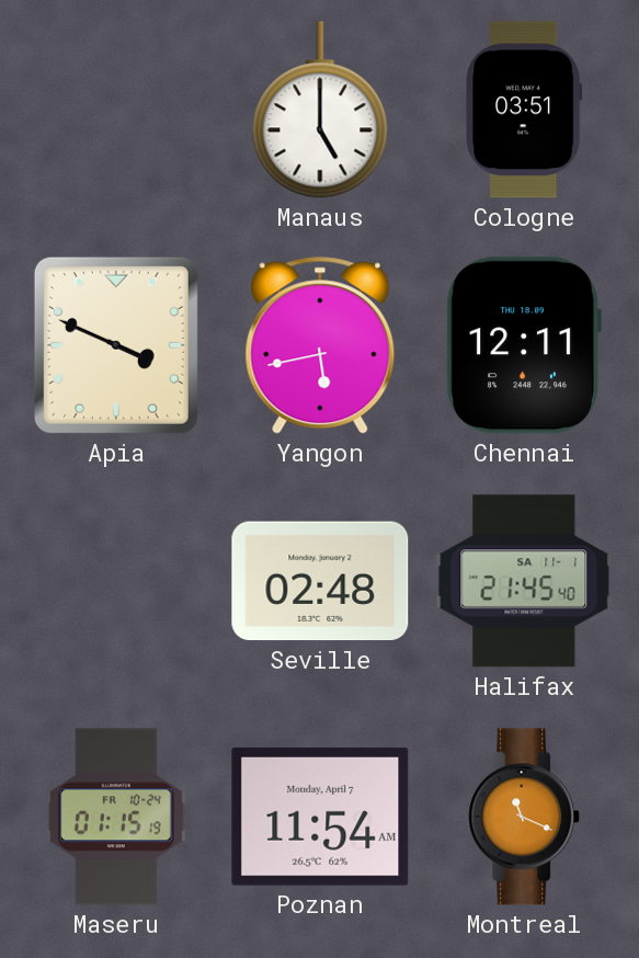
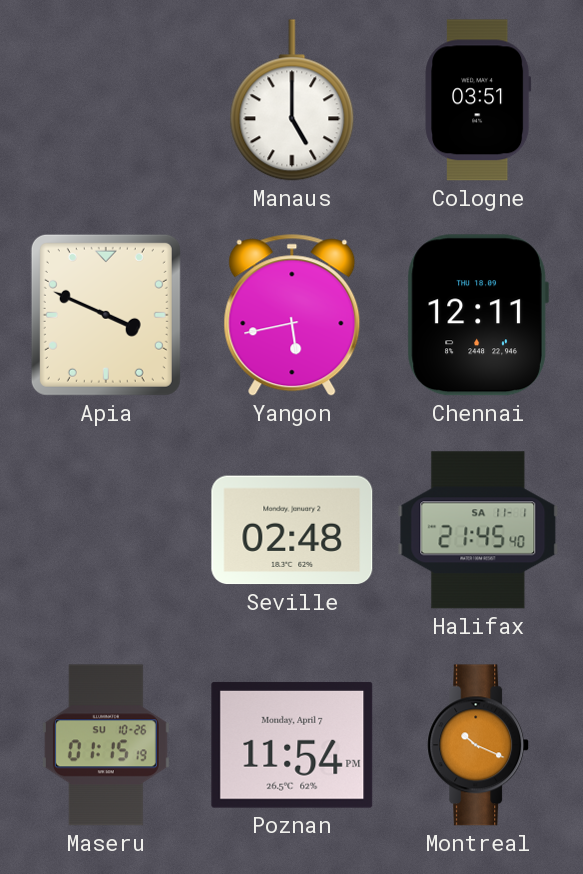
Maseru date: FR 10-24 -> SU 10-26 (106, 745)
Poznan: 11:54 AM -> 11:54 PM (292, 745)
Montreal: 11:19 -> 10:19 (479, 745)
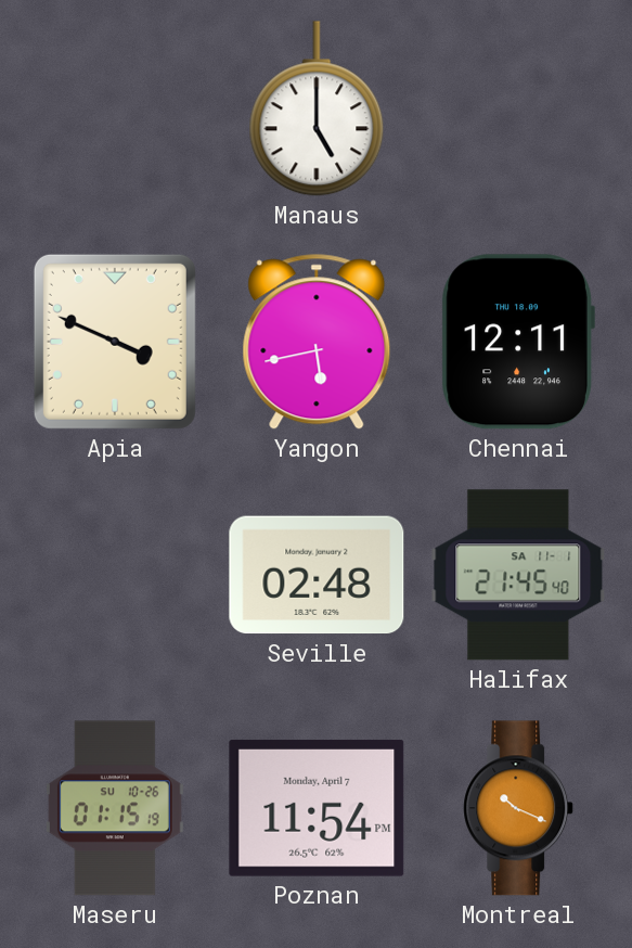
Cologne: 03:51 -> none (478, 100)
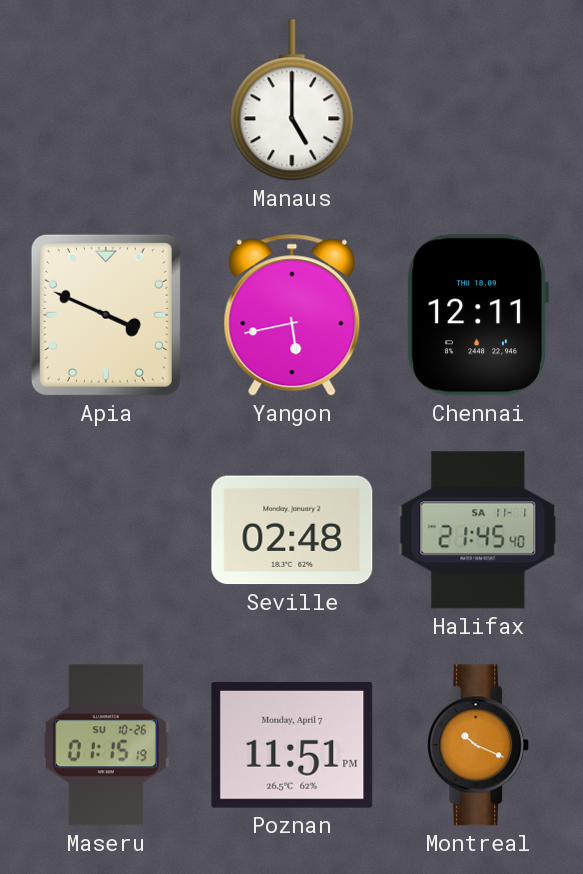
Poznan: 11:54 -> 11:51 (292, 745)
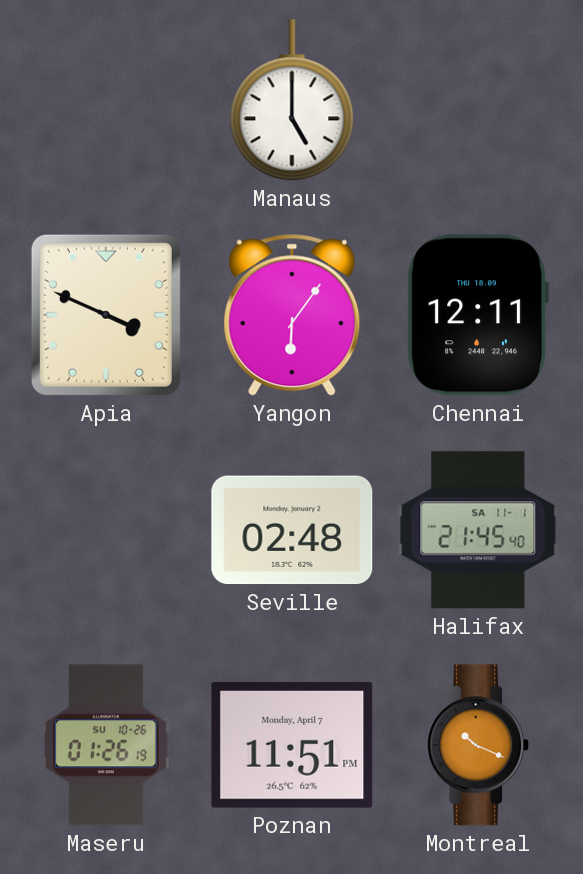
Yangon: 5:43 -> 6:06 (292, 315)
Maseru: 01:15 -> 01:26 (106, 745)
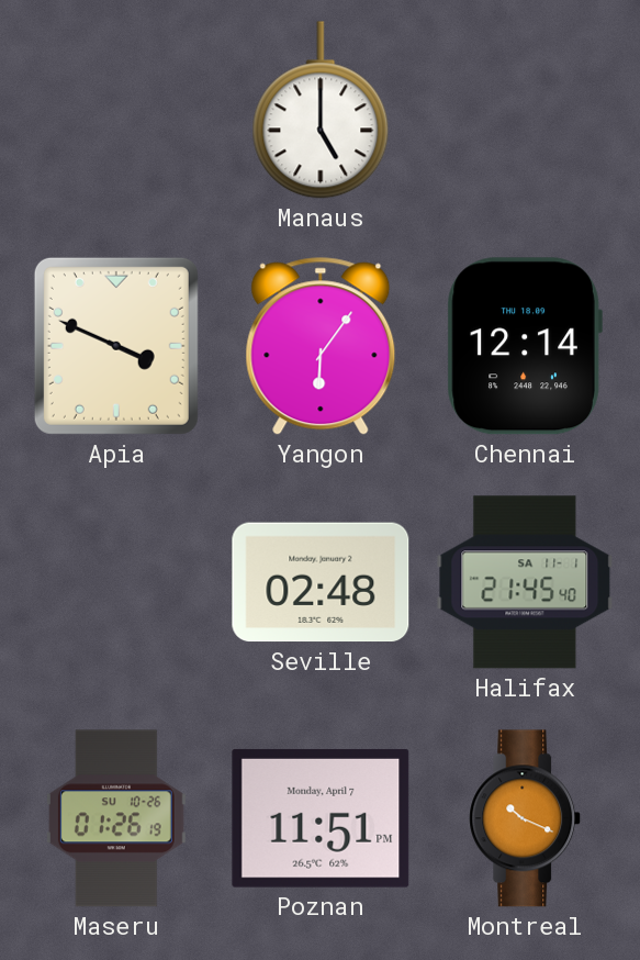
Chennai: 12:11 -> 12:14 (525, 346)
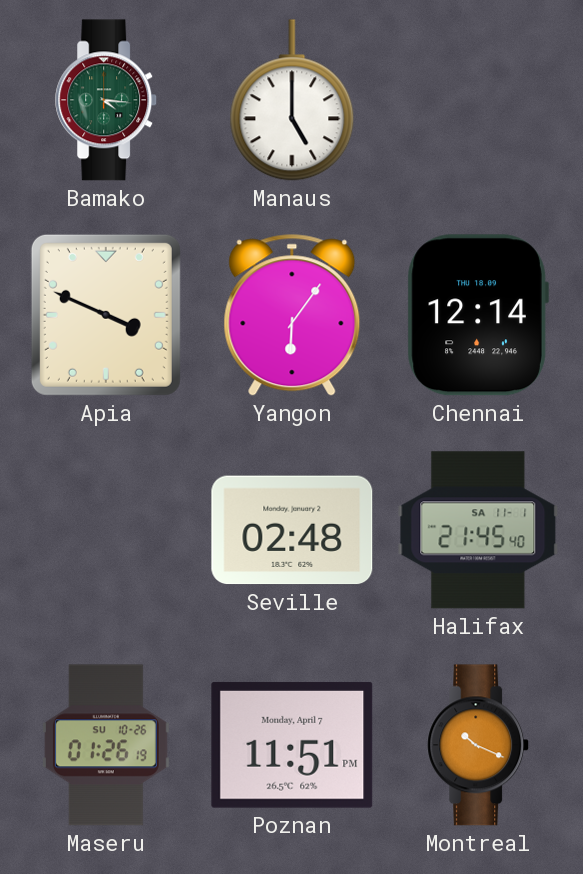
Bamako: none -> 4:16 (107, 100)
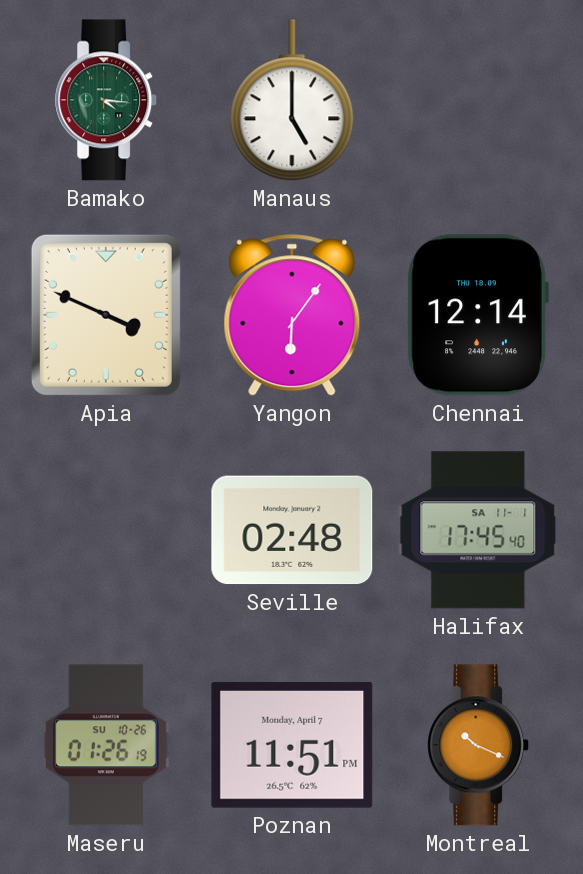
Halifax: 21:45 -> 17:45 (478, 530)
